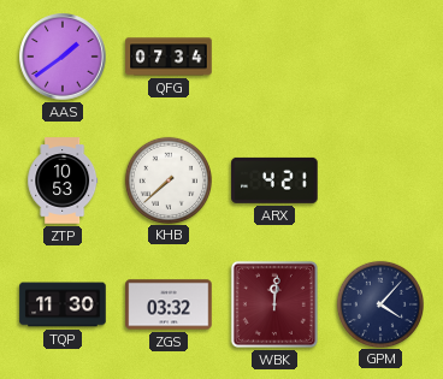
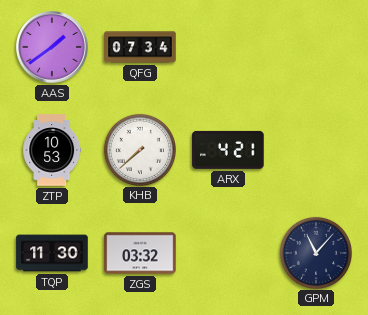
WBK: 12:01 -> none (274, 304)
GPM: 4:07 -> 11:07 (315, 252)
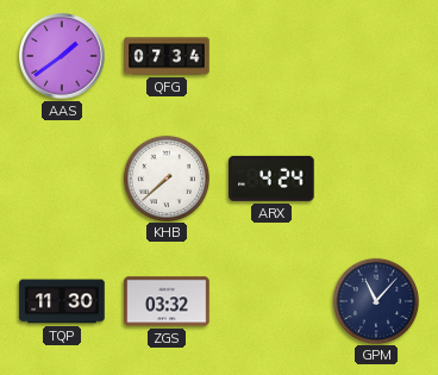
ZTP: 10:53 -> none (52, 150)
ARX: 4:21 -> 4:24 (271, 179)
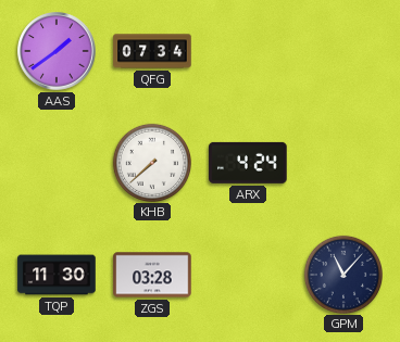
ZGS: 03:32 -> 03:28 (152, 275)
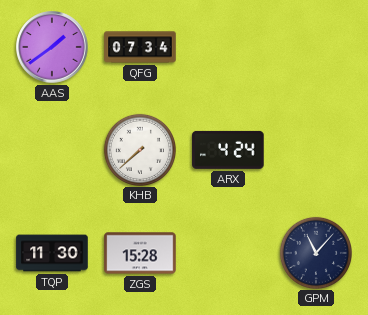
ZGS: 03:28 -> 15:28 (140, 253)
